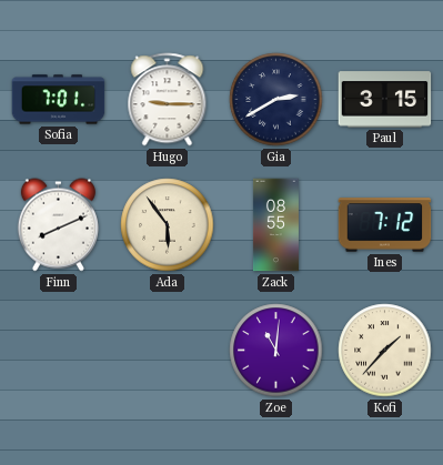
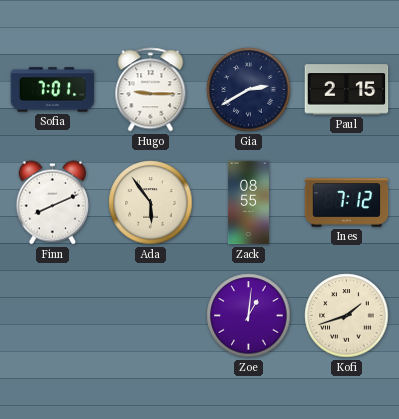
Paul: 3:15 -> 2:15 (347, 90)
Zoe: 11:01 -> 1:01 (249, 316)
Kofi: 1:37 -> 1:42 (347, 316)
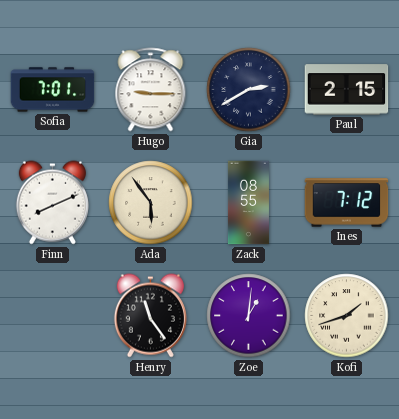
Henry: none -> 11:24 (150, 316)
